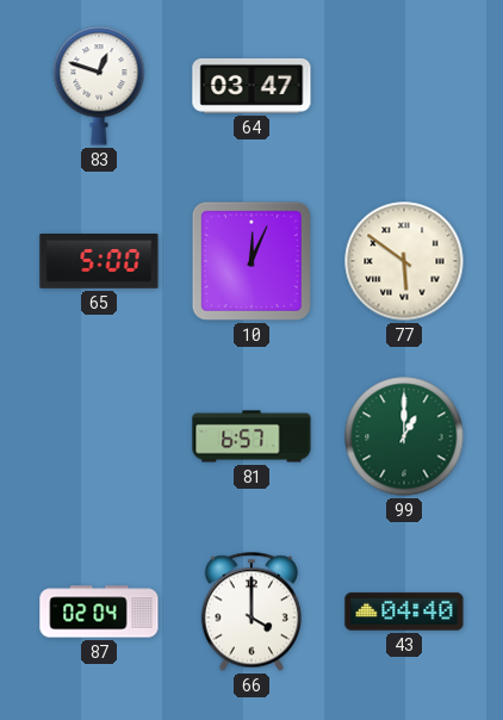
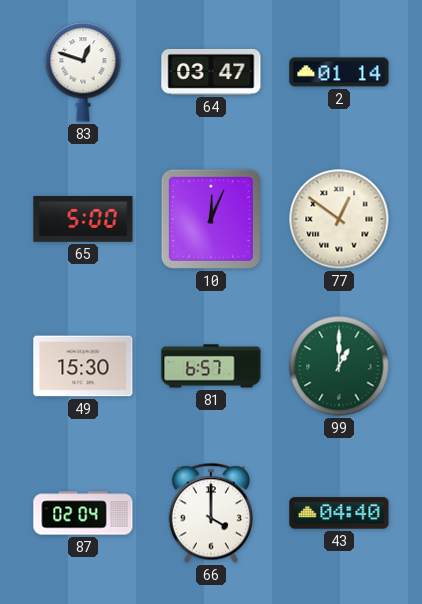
2: none -> 01:14 (339, 72)
77: 5:51 -> 12:51 (339, 219)
49: none -> 15:30 (83, 366)
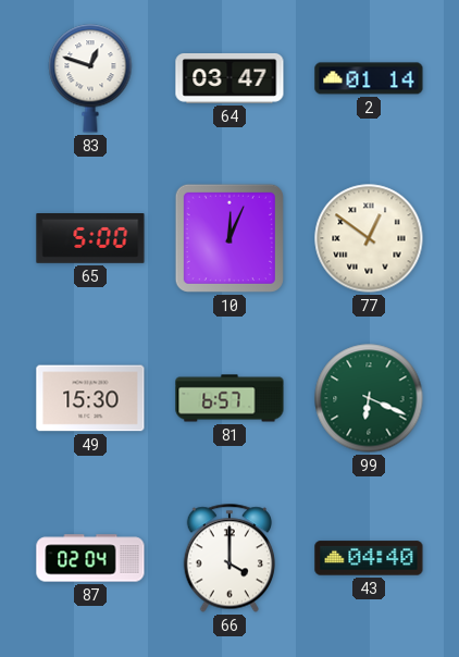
99: 1:00 -> 6:19 (369, 398)
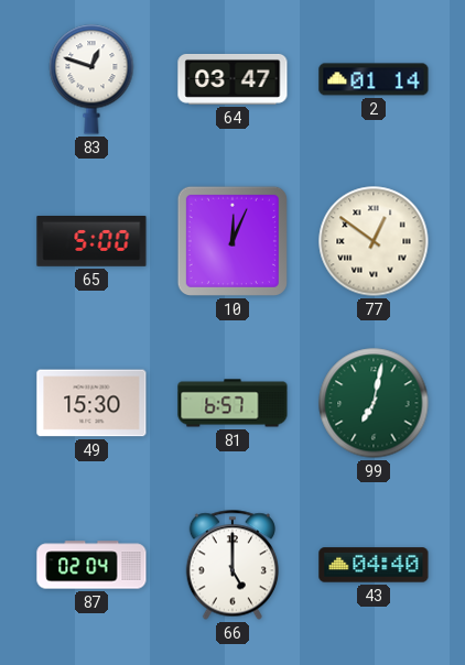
99: 6:19 -> 7:02 (374, 403)
66: 4:00 -> 5:00 (231, 565)
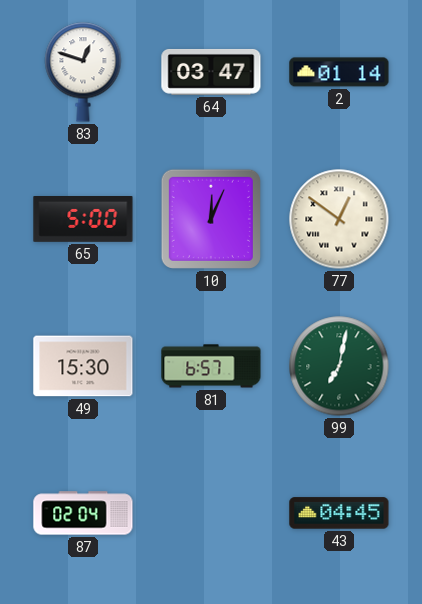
66: 5:00 -> none (231, 565)
43: 04:40 -> 04:45 (339, 513)
